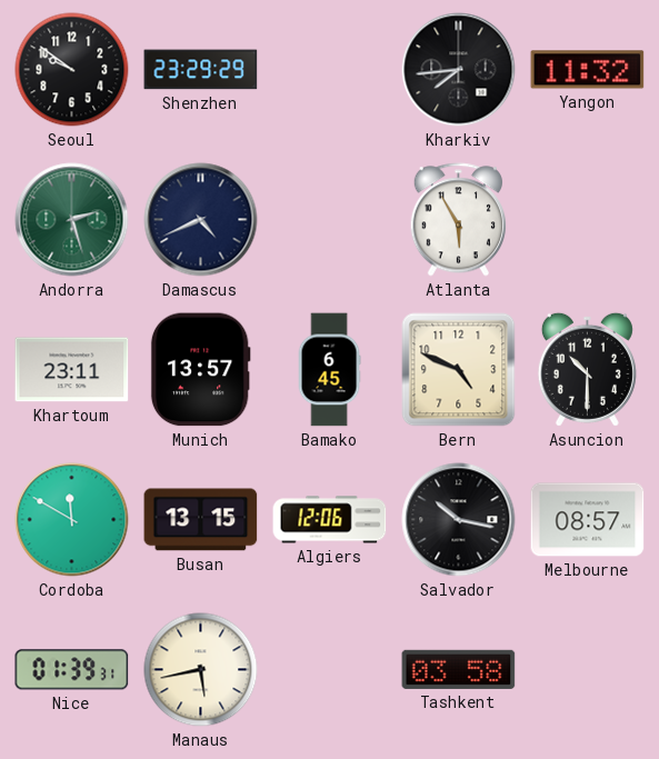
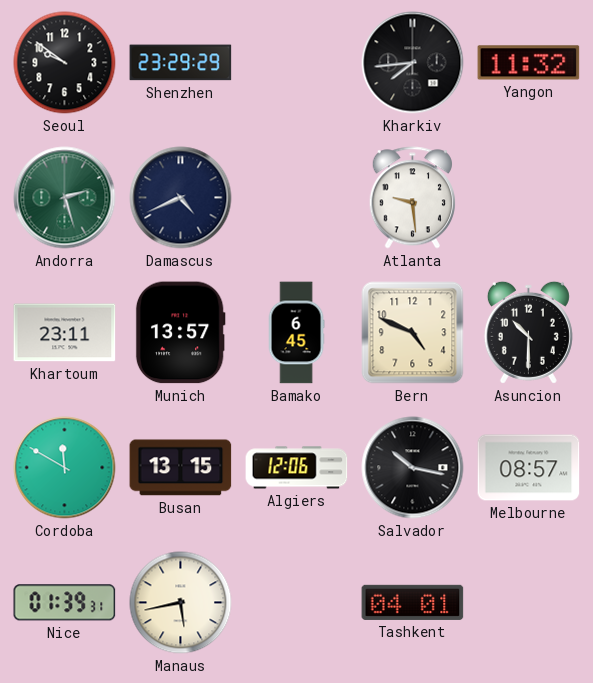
Atlanta: 5:55 -> 9:29 (412, 198)
Tashkent: 03:58 -> 04:01 (413, 602)
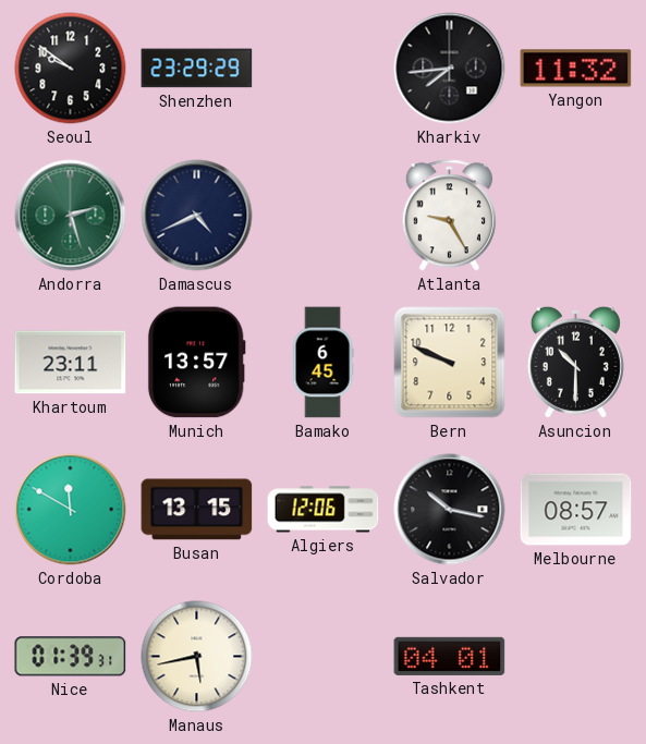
Atlanta: 9:29 -> 9:25 (449, 216)
Bern: 4:49 -> 9:49 (450, 363)
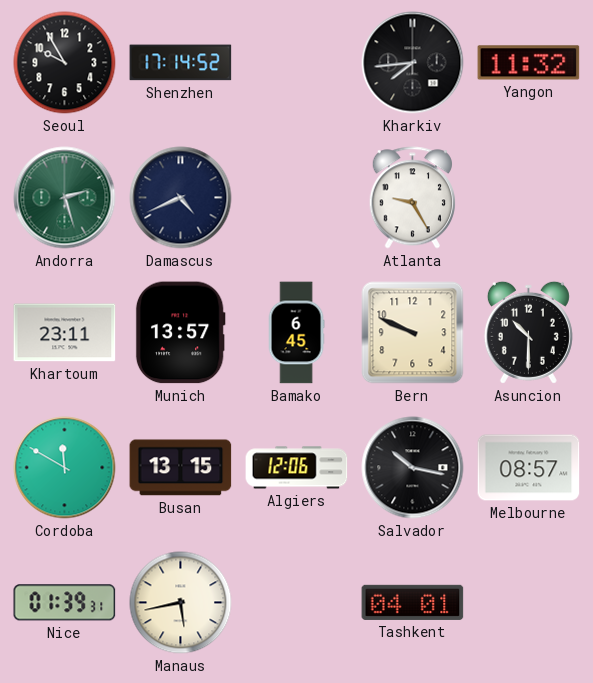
Seoul: 9:51 -> 9:55 (65, 63)
Shenzhen: 23:29 -> 17:14 (181, 63)
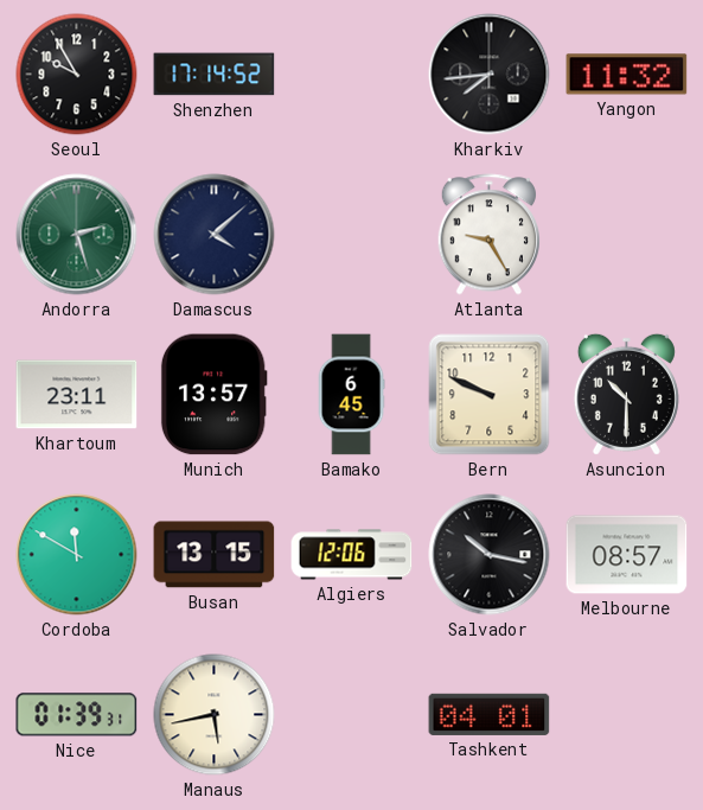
Damascus: 4:41 -> 4:08 (215, 235)
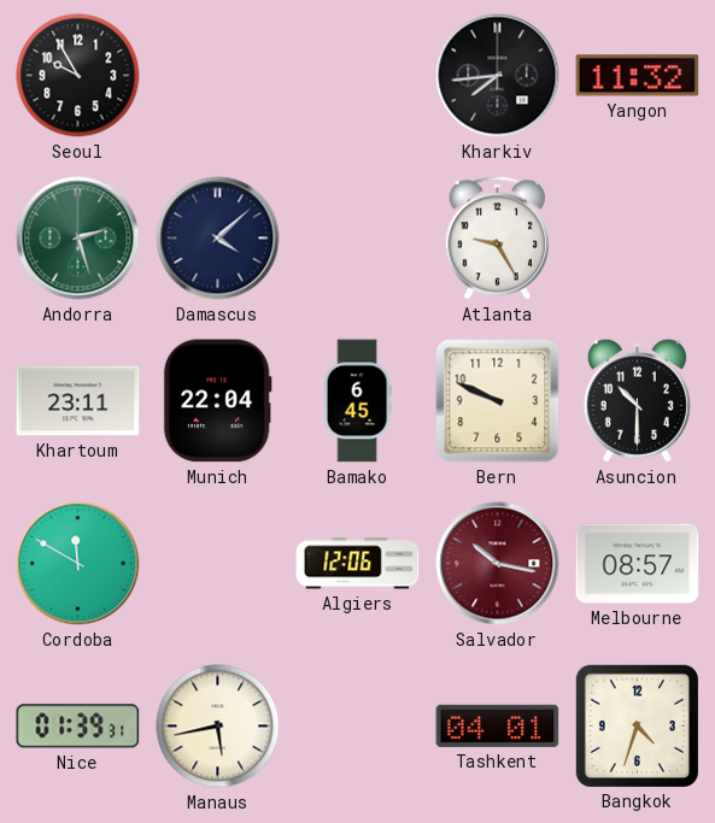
Shenzhen: 17:14 -> none (215, 75)
Munich: 13:57 -> 22:04 (217, 401)
Busan: 13:15 -> none (215, 555)
Salvador dial: black -> burgundy (498, 564)
Bangkok: none -> 4:33 (637, 725)
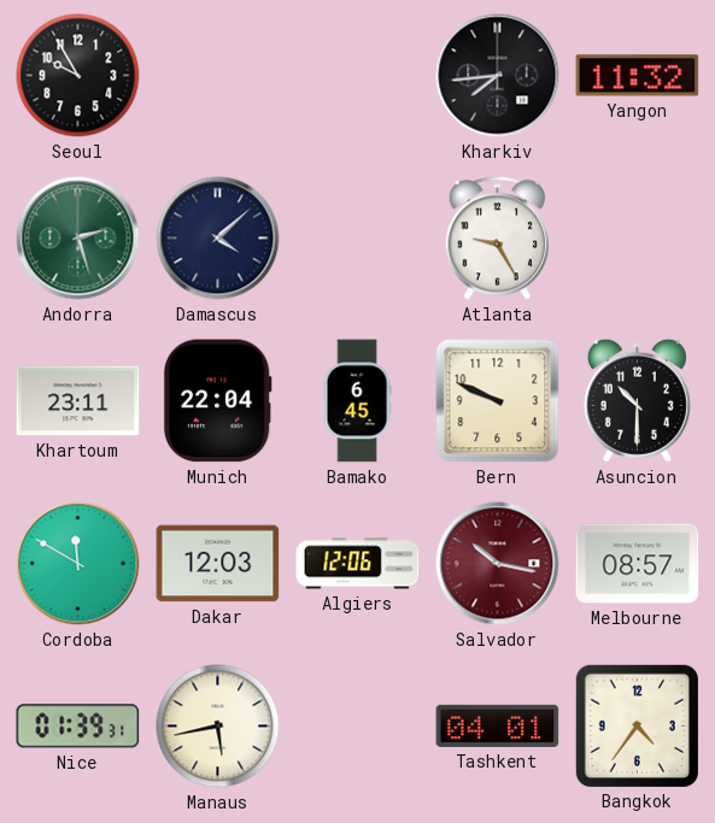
Dakar: none -> 12:03 (218, 564)
Bangkok: 4:33 -> 4:36 (637, 725)
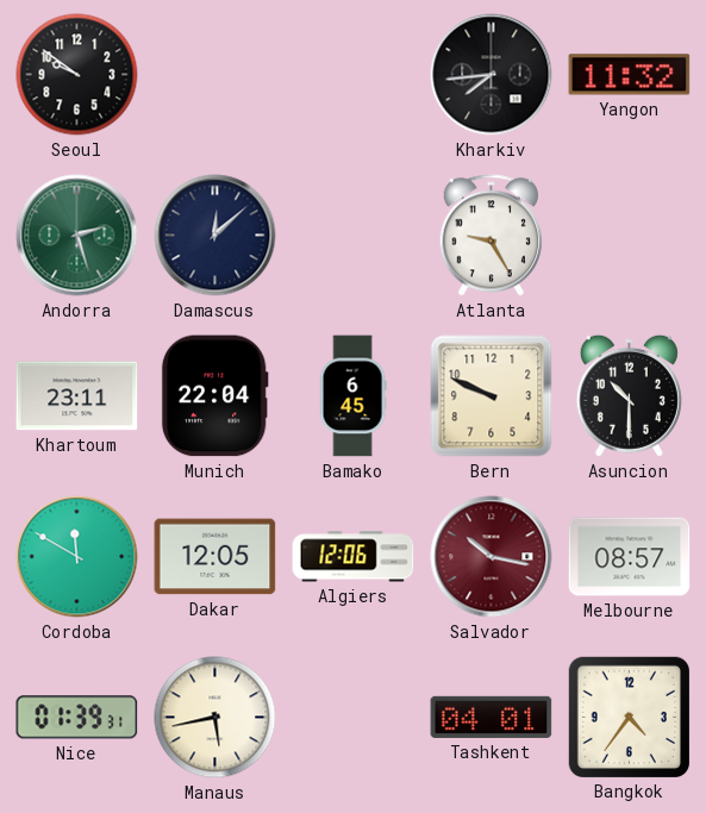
Seoul: 9:55 -> 9:51 (77, 75)
Damascus: 4:08 -> 12:08 (215, 236)
Dakar: 12:03 -> 12:05 (215, 557)
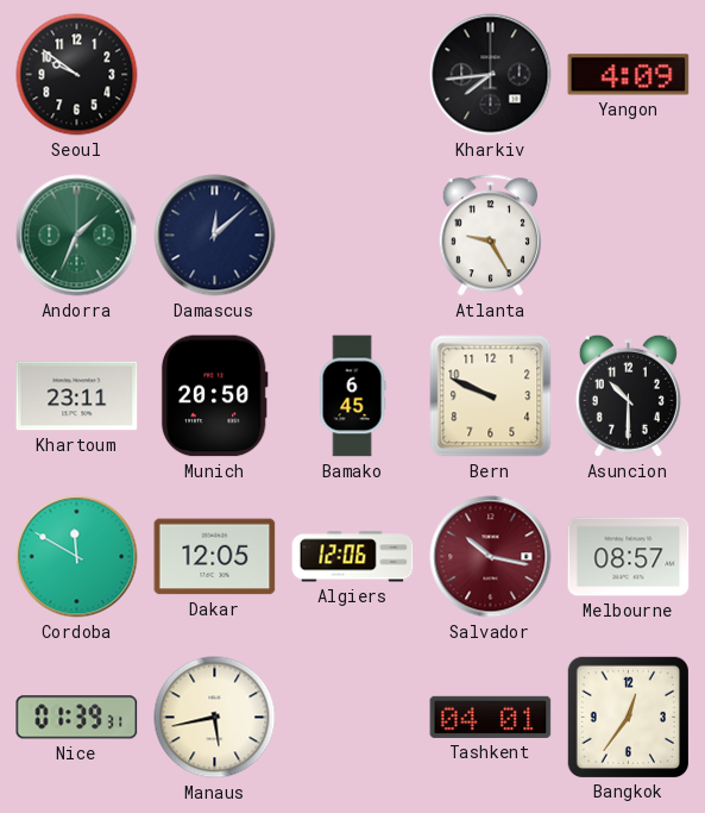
Yangon: 11:32 -> 4:09 (629, 75)
Andorra: 2:27 -> 1:34 (77, 236)
Munich: 22:04 -> 20:50 (214, 396)
Bangkok: 4:36 -> 12:36 (628, 717)
